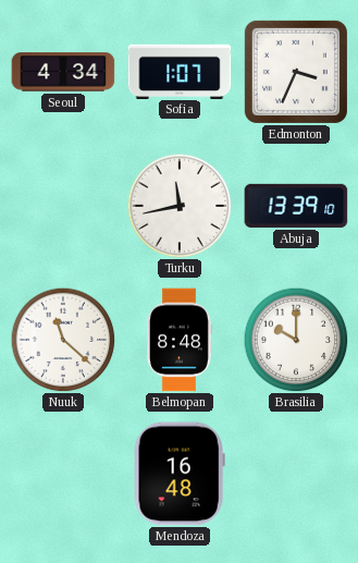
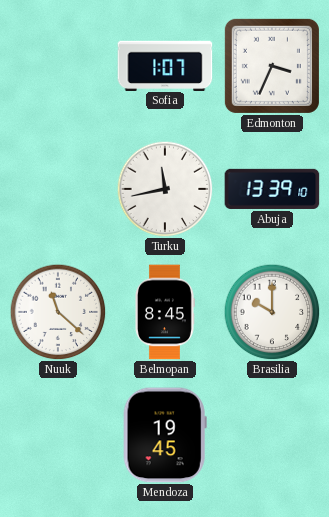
Seoul: 4:34 -> none (63, 72)
Belmopan: 8:48 -> 8:45 (164, 312)
Mendoza: 16:48 -> 19:45 (165, 435)
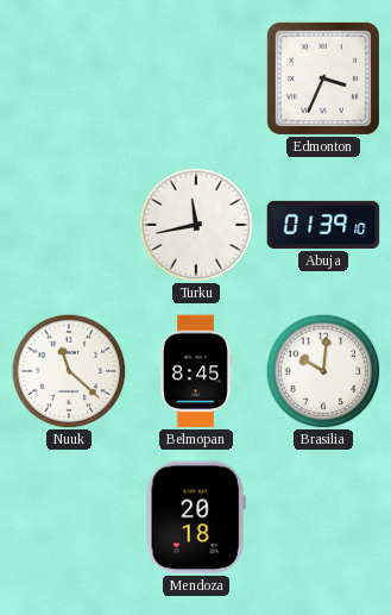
Sofia: 1:07 -> none (165, 65)
Abuja: 13:39 -> 01:39 (323, 225)
Brasilia: 10:00 -> 10:01 (323, 371)
Mendoza: 19:45 -> 20:18 (196, 517)
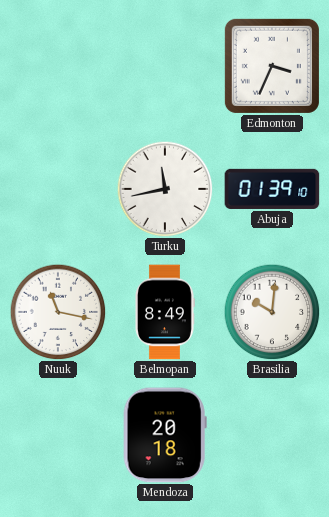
Nuuk: 11:22 -> 11:17 (58, 312)
Belmopan: 8:45 -> 8:49 (164, 312)
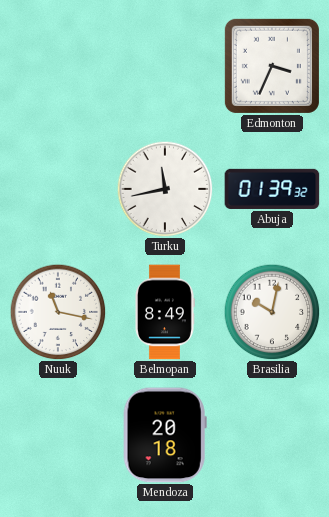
Abuja: 01:39:10 -> 01:39:32 (272, 189)
Brasilia: 10:01 -> 10:02 (272, 312)
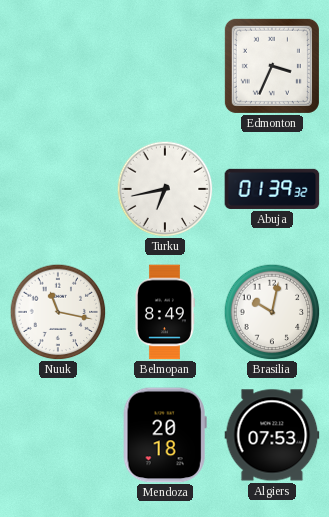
Turku: 11:43 -> 6:43 (165, 189)
Algiers: none -> 07:53 (272, 435)
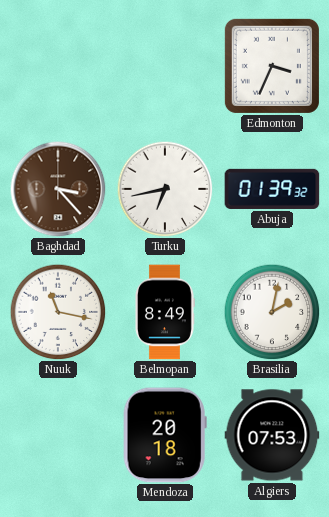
Baghdad: none -> 3:23 (58, 189)
Brasilia: 10:02 -> 2:02 (272, 312)
